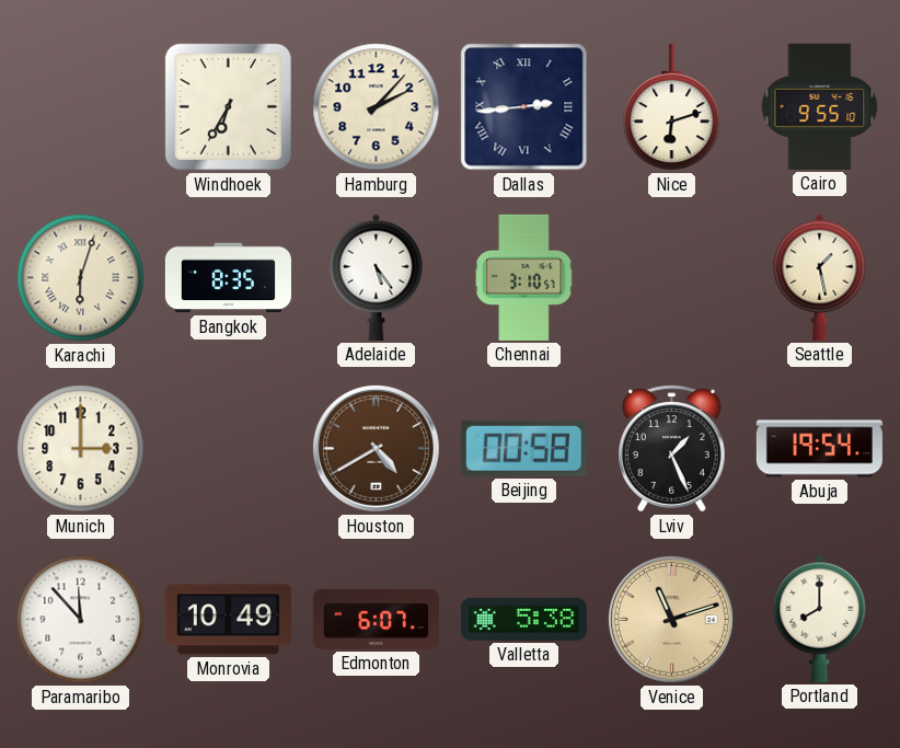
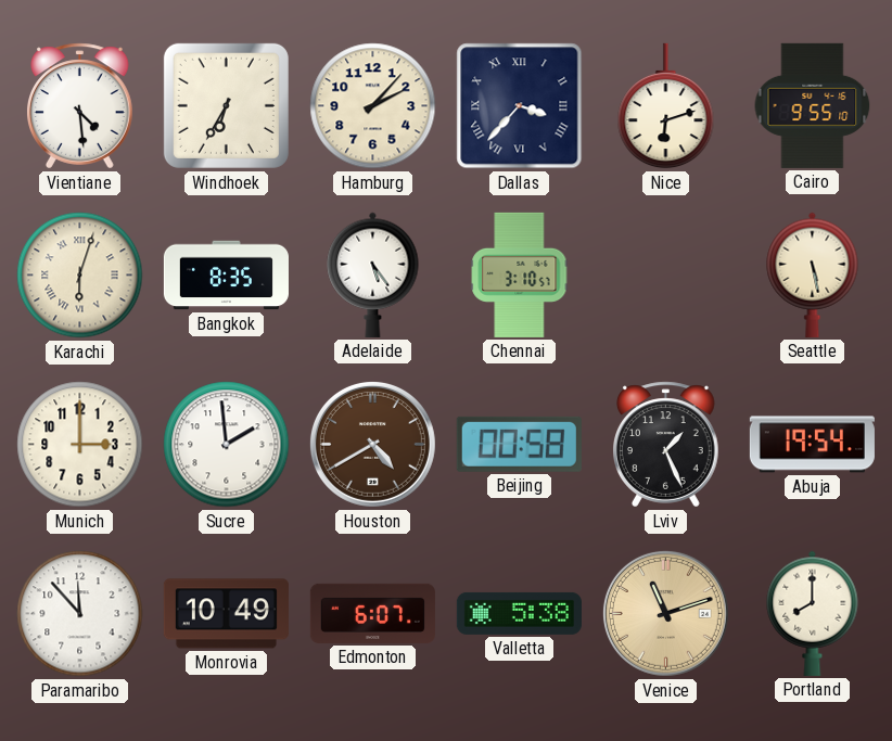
Vientiane: none -> 4:29 (80, 106)
Dallas: 2:44 -> 3:37 (520, 106)
Seattle: 1:28 -> 5:28 (813, 274)
Sucre: none -> 1:59 (227, 445)
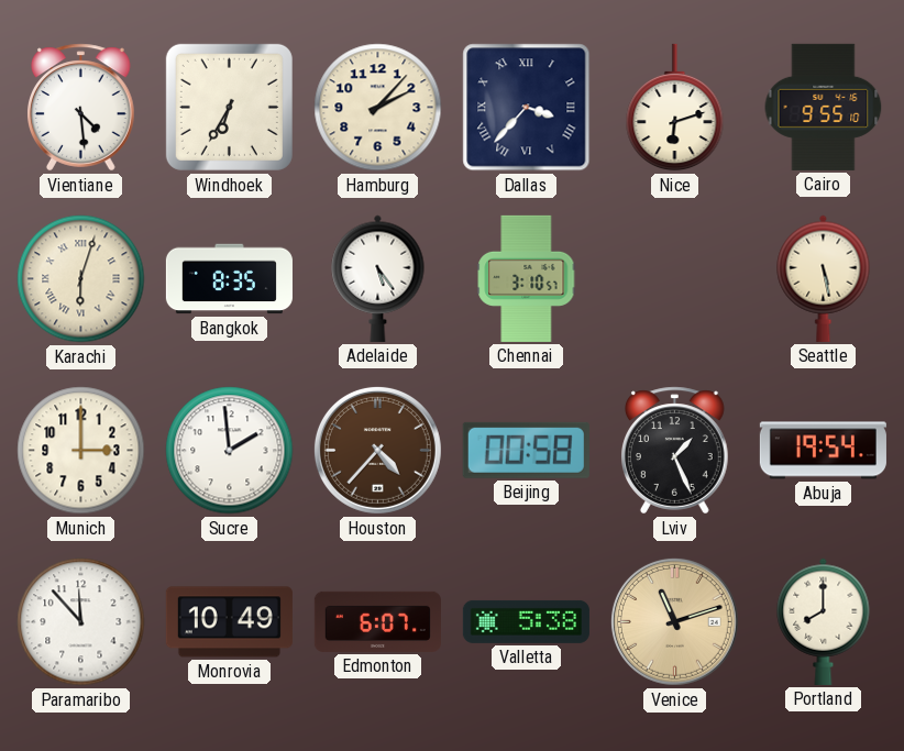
Houston: 4:40 -> 4:37 (377, 450)
